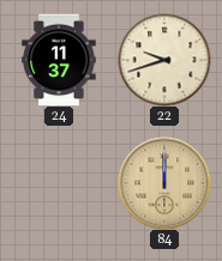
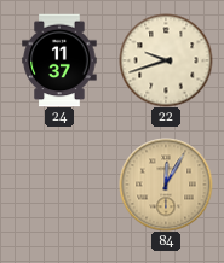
84: 12:00 -> 12:05 (166, 185)
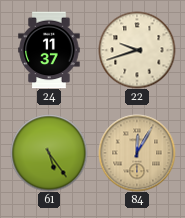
61: none -> 5:24 (49, 153)
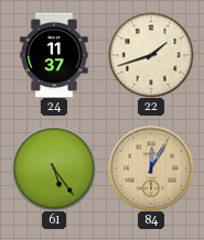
22: 9:42 -> 1:42 (151, 55)
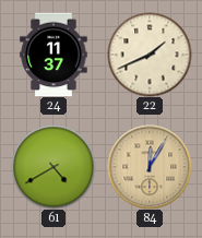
22: 1:42 -> 1:41 (150, 55)
61: 5:24 -> 4:40 (54, 167)
